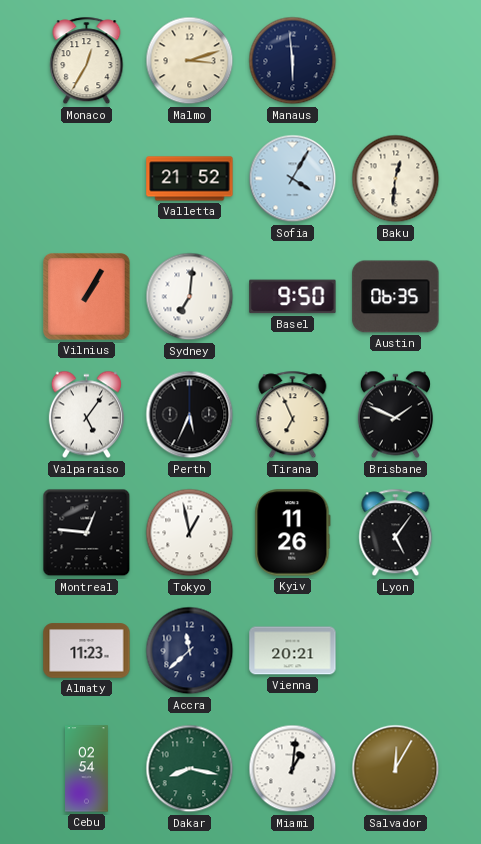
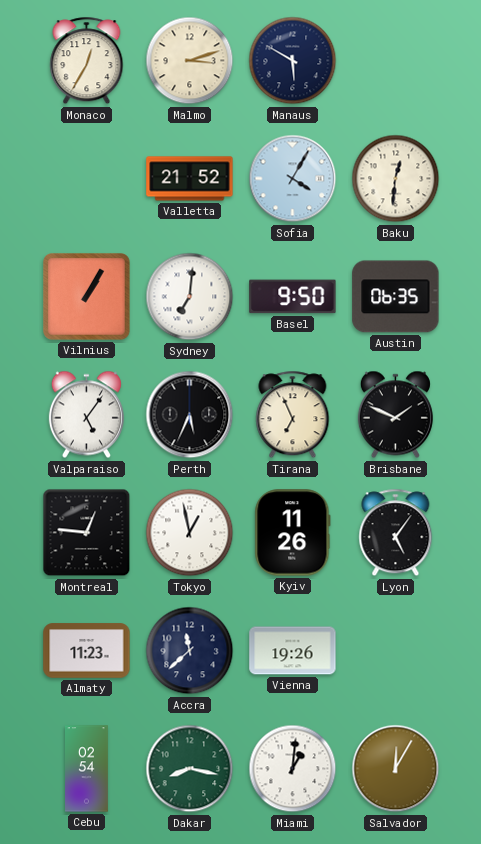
Manaus: 5:59 -> 5:50 (293, 61)
Vienna: 20:21 -> 19:26 (293, 651)
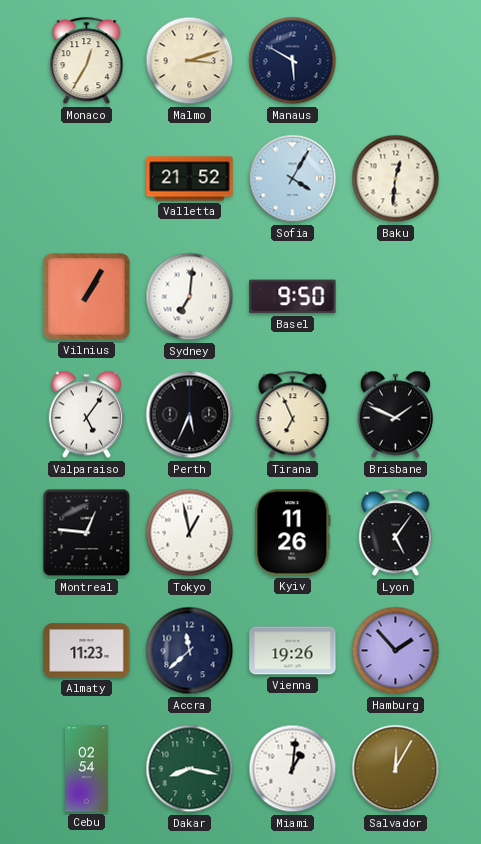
Austin: 06:35 -> none (396, 297)
Hamburg: none -> 1:53 (396, 651)
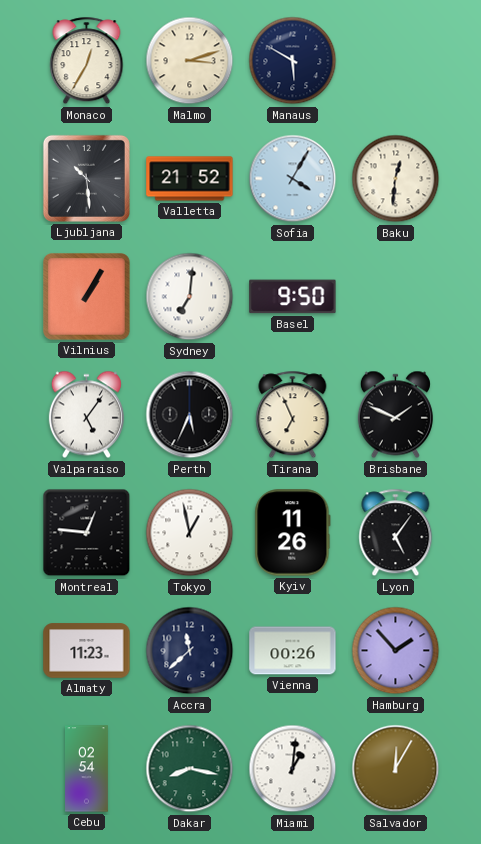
Ljubljana: none -> 10:29 (86, 178)
Vienna: 19:26 -> 00:26 (293, 651)
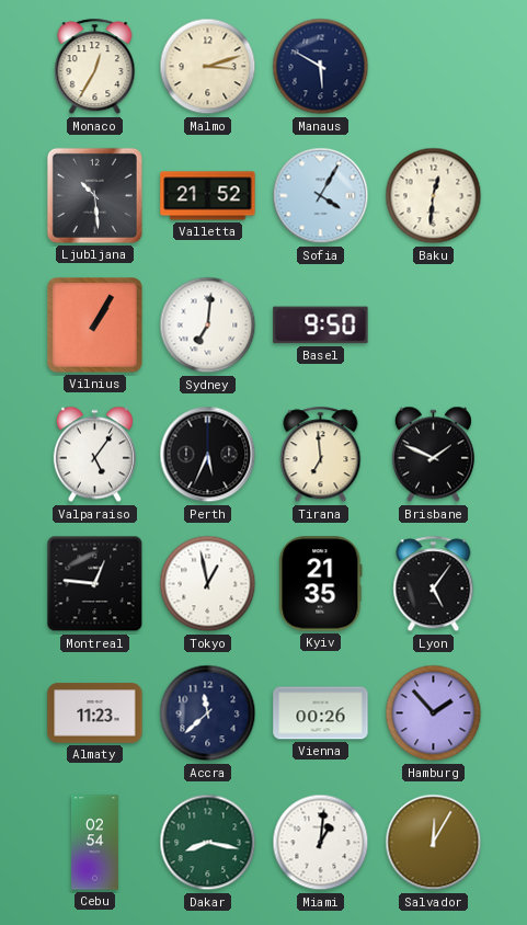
Tirana: 6:56 -> 6:59 (321, 455)
Kyiv: 11:26 -> 21:35 (321, 584)
